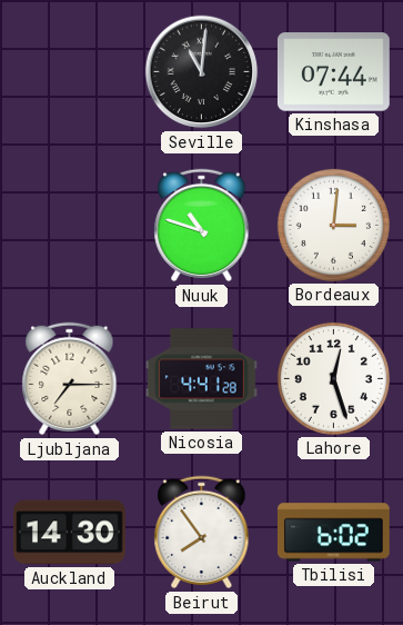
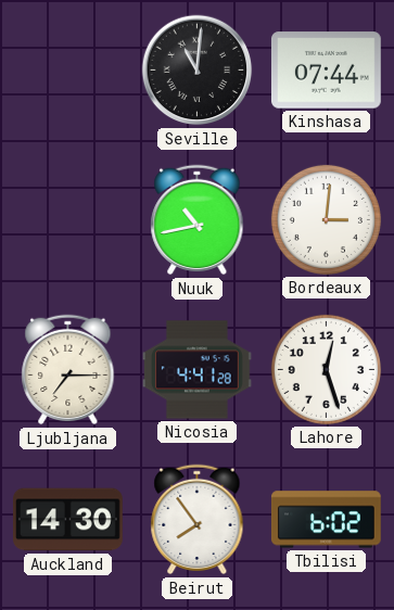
Nuuk: 10:48 -> 10:43 (198, 220)
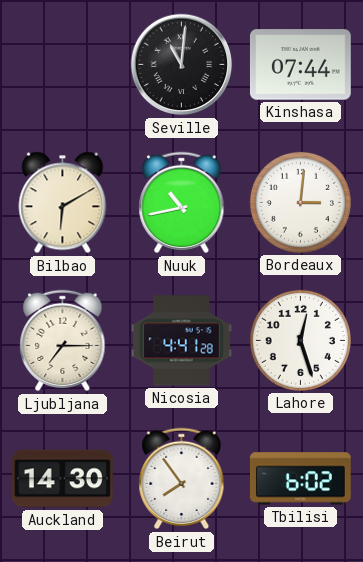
Bilbao: none -> 6:10 (63, 203)
